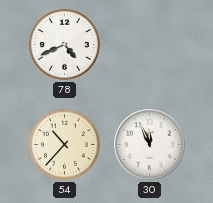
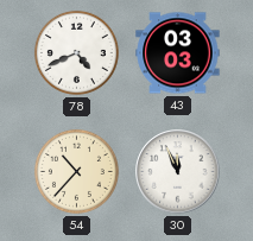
43: none -> 03:03 (178, 53)
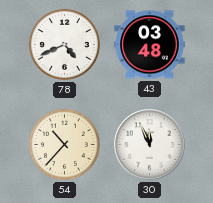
43: 03:03 -> 03:48 (150, 45)
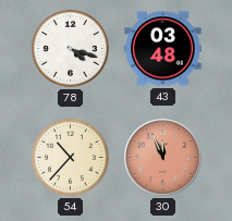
78: 4:41 -> 4:18 (70, 48)
30 dial: white -> salmon (163, 158)
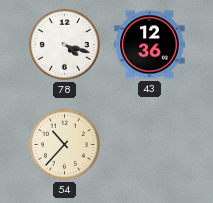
43: 03:48 -> 12:36 (150, 45)
30: 11:56 -> none (163, 158)
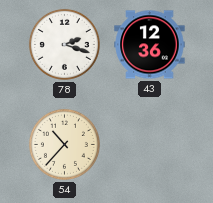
78: 4:18 -> 2:18 (64, 44)
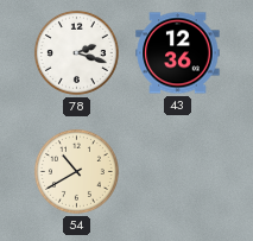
54: 10:37 -> 10:40 (76, 171)
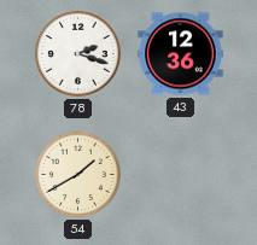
54: 10:40 -> 1:40 (77, 174)
